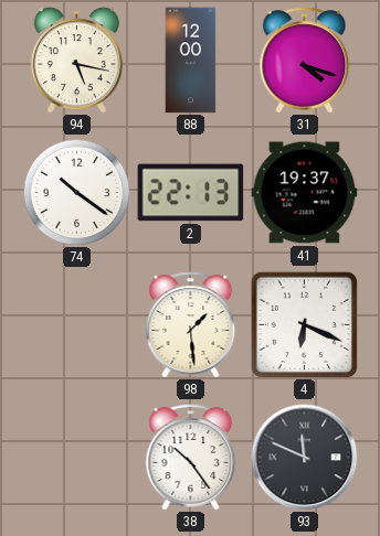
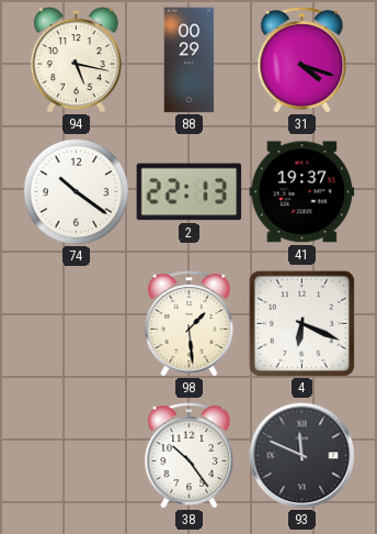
88: 12:00 -> 00:29 (190, 60)
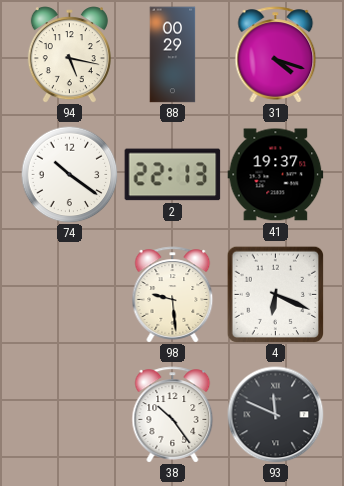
98: 1:29 -> 9:29 (173, 295)
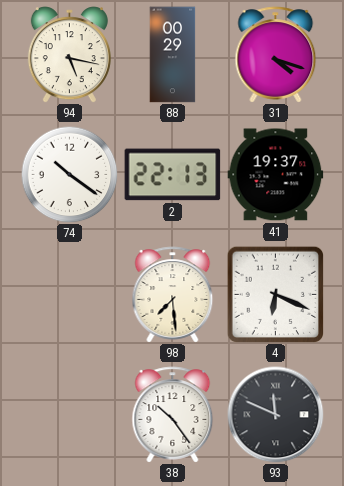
98: 9:29 -> 7:29 (173, 295)
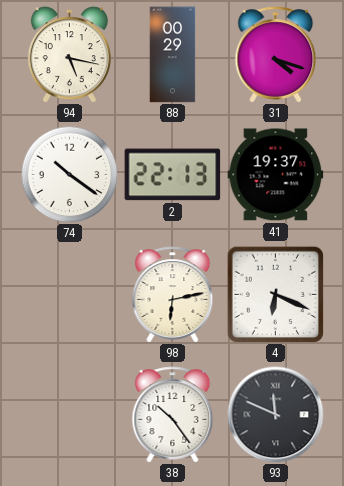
98: 7:29 -> 6:13 (173, 295)
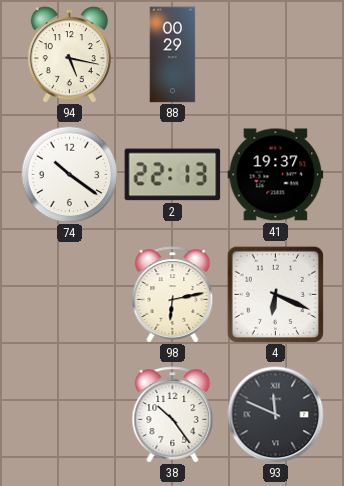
31: 4:18 -> none (276, 55)
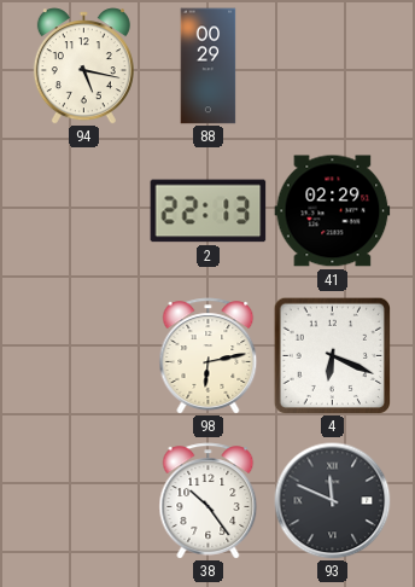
74: 10:21 -> none (69, 174)
41: 19:37 -> 02:29 (333, 211)
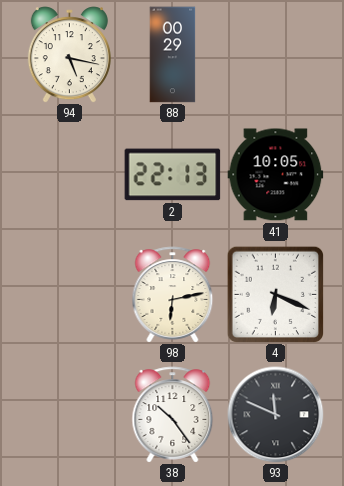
41: 02:29 -> 10:05 (276, 175)
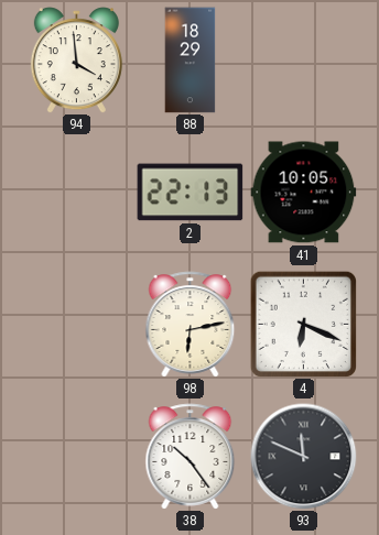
94: 5:17 -> 3:59 (76, 61)
88: 00:29 -> 18:29 (191, 61)
